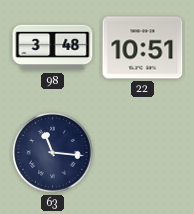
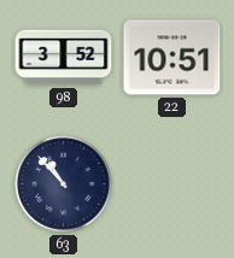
98: 3:48 -> 3:52 (64, 58)
63: 11:16 -> 10:53 (64, 184)
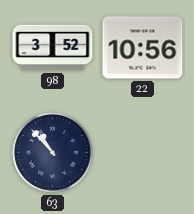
22: 10:51 -> 10:56 (143, 48)
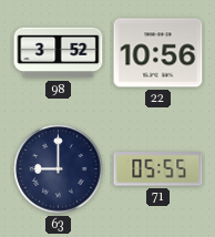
63: 10:53 -> 9:00 (59, 169)
71: none -> 05:55 (158, 169)
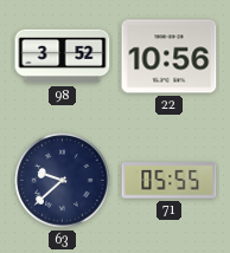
63: 9:00 -> 9:38 (63, 181)
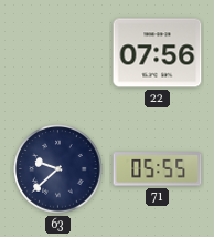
98: 3:52 -> none (63, 57)
22: 10:56 -> 07:56 (158, 53)
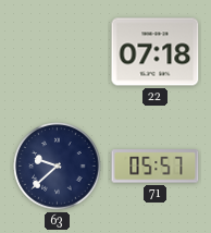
22: 07:56 -> 07:18 (156, 52)
71: 05:55 -> 05:57 (156, 167)
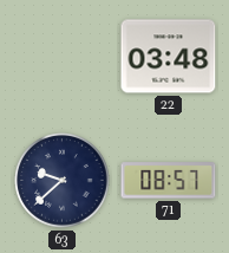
22: 07:18 -> 03:48 (169, 57)
71: 05:57 -> 08:57 (169, 181)
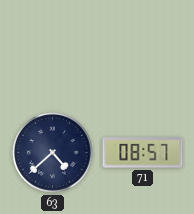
22: 03:48 -> none (169, 57)
63: 9:38 -> 4:38 (53, 153)
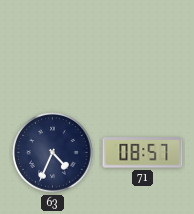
63: 4:38 -> 4:34 (53, 153)
